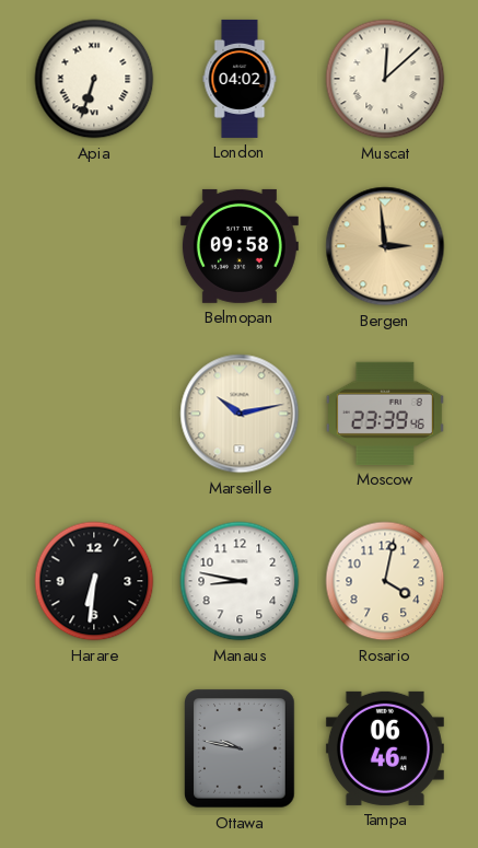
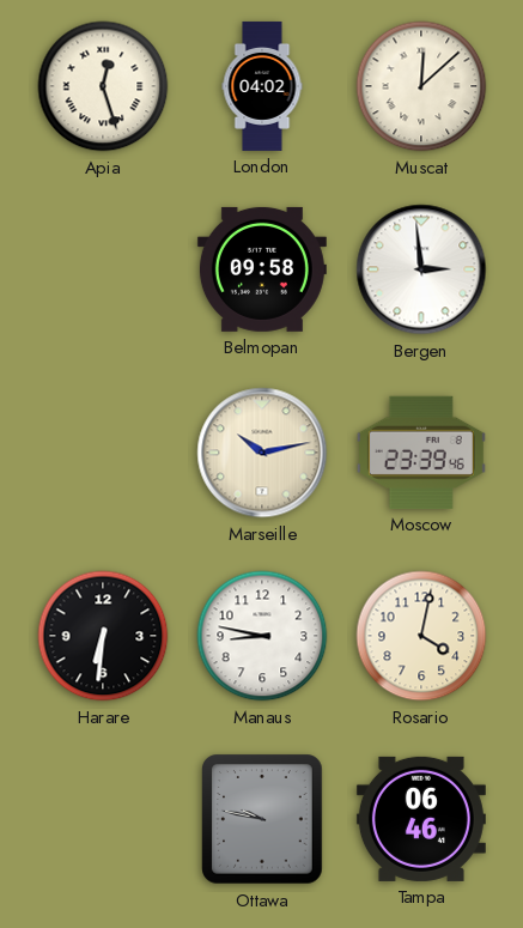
Apia: 6:33 -> 12:27 (103, 86)
Bergen dial: champagne -> white (421, 269)
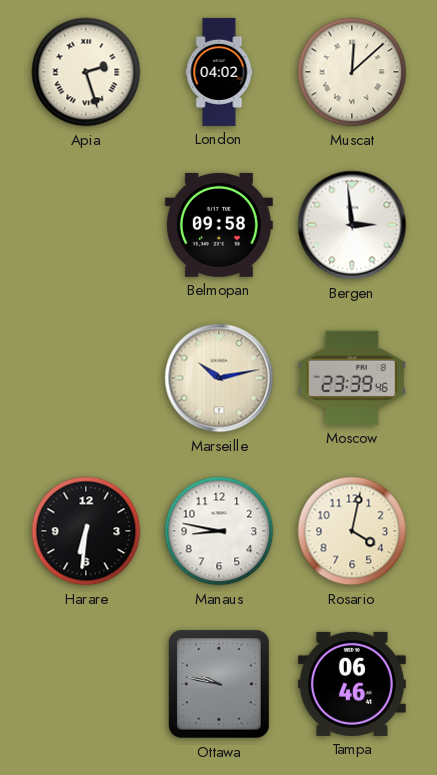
Apia: 12:27 -> 2:27 (86, 72)
